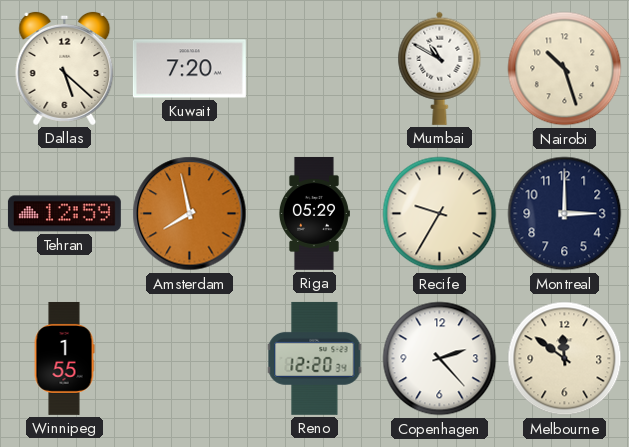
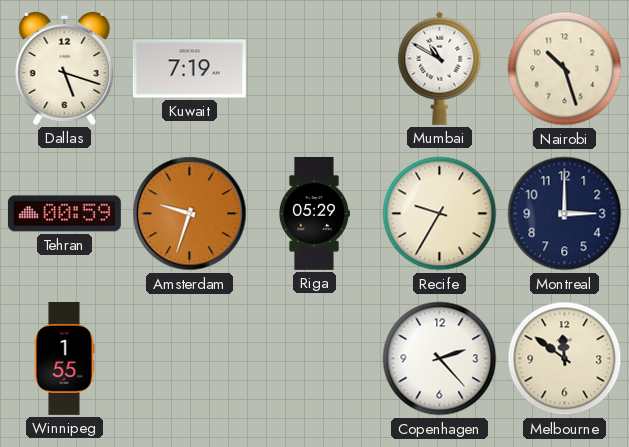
Dallas: 5:22 -> 5:18 (65, 68)
Kuwait: 7:20 -> 7:19 (189, 69)
Tehran: 12:59 -> 00:59 (64, 214)
Amsterdam: 7:58 -> 9:33 (190, 214)
Reno: 12:20 -> none (315, 358)
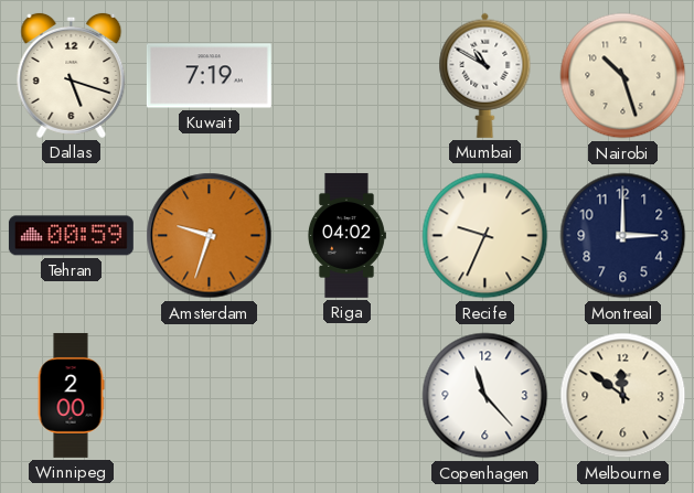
Riga: 05:29 -> 04:02 (346, 235)
Recife: 9:35 -> 9:34 (485, 236)
Winnipeg: 1:55 -> 2:00 (71, 395)
Copenhagen: 2:23 -> 11:23 (485, 396)
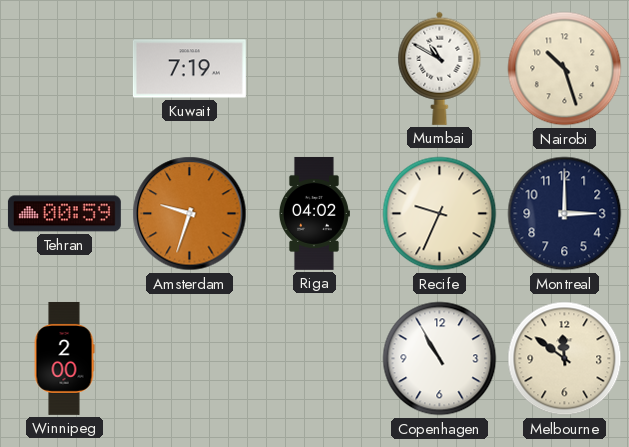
Dallas: 5:18 -> none (72, 75)
Copenhagen: 11:23 -> 10:55 (440, 359)
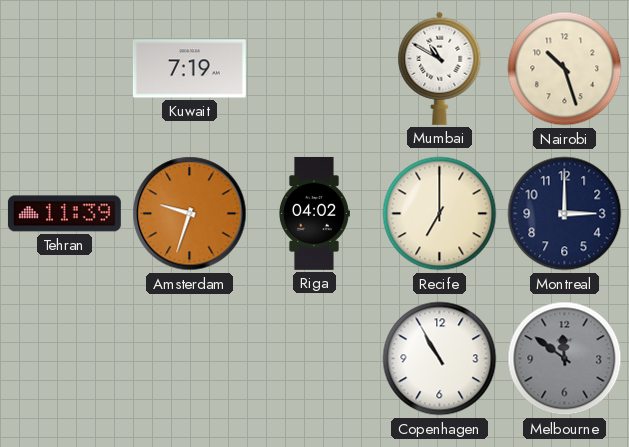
Tehran: 00:59 -> 11:39 (64, 214)
Recife: 9:34 -> 7:00 (440, 214)
Winnipeg: 2:00 -> none (64, 358)
Melbourne dial: cream -> grey (565, 359)
